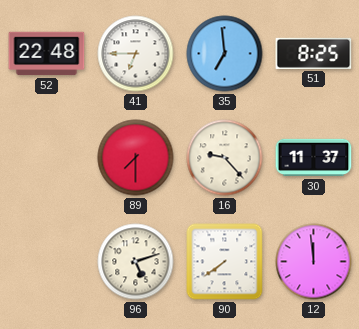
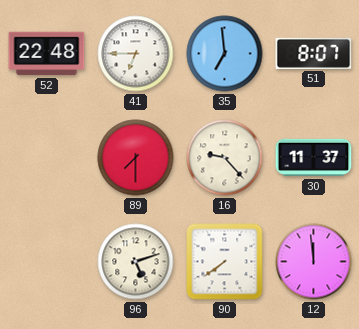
51: 8:25 -> 8:07 (314, 53)
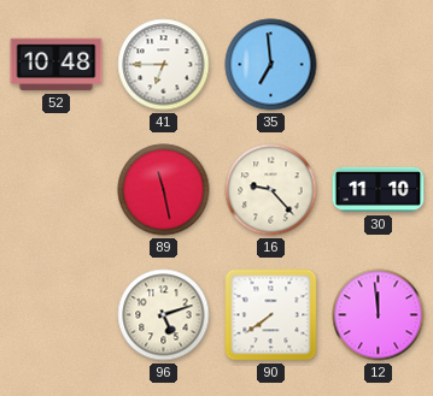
52: 22:48 -> 10:48 (57, 65)
51: 8:07 -> none (314, 53)
89: 7:30 -> 11:28 (164, 190)
30: 11:37 -> 11:10 (379, 190)
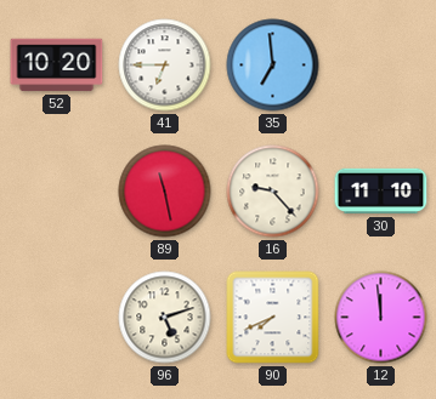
52: 10:48 -> 10:20 (57, 65)
90: 7:39 -> 7:41 (273, 318)
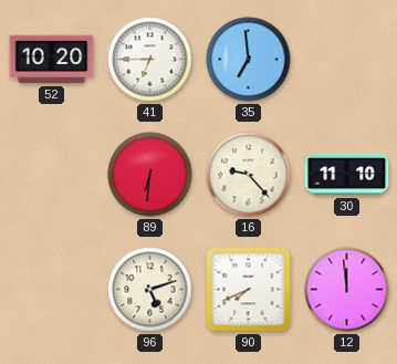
89: 11:28 -> 6:31 (150, 175)
